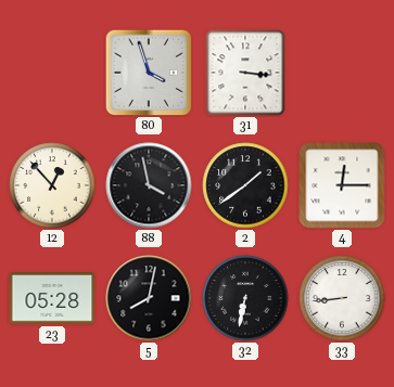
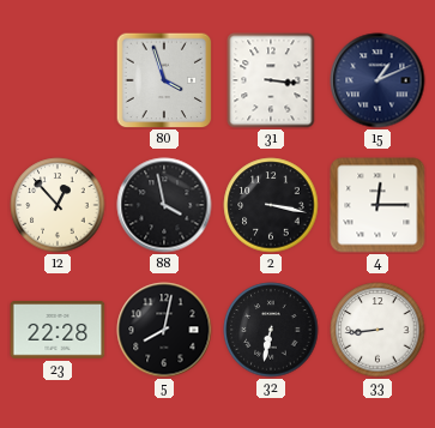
15: none -> 1:11 (377, 80)
2: 1:39 -> 3:17 (271, 205)
23: 05:28 -> 22:28 (58, 330)
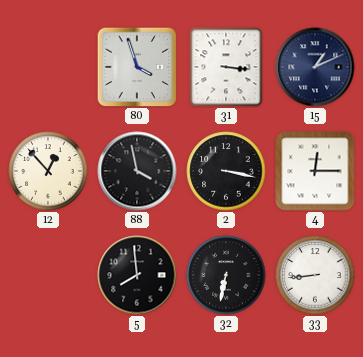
23: 22:28 -> none (58, 330)
5: 8:02 -> 7:59 (137, 275)
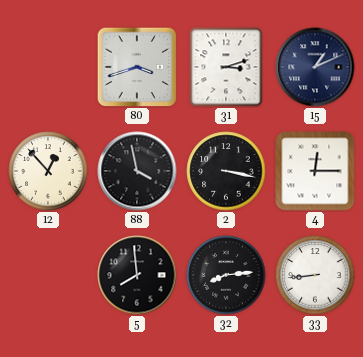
80: 3:57 -> 3:42 (137, 67)
31: 3:16 -> 3:12 (226, 67)
32: 6:32 -> 8:14 (226, 275)
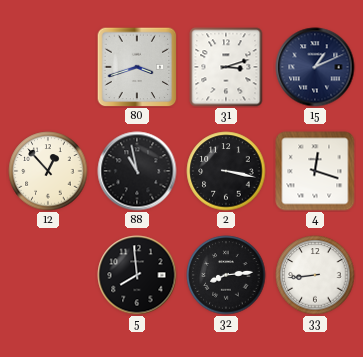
88: 3:58 -> 10:58 (137, 171)
4: 12:15 -> 12:18 (315, 171)
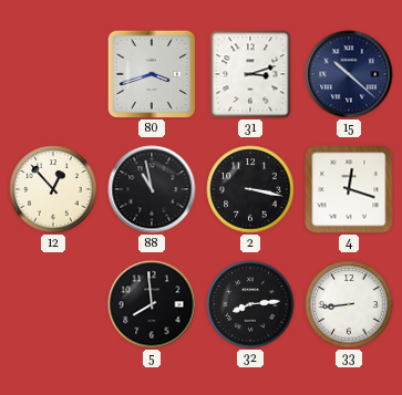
15: 1:11 -> 10:22 (349, 74)
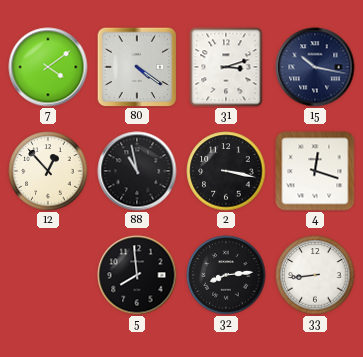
7: none -> 4:09 (48, 67)
80: 3:42 -> 4:21 (137, 67)
15: 10:22 -> 10:17 (315, 67)
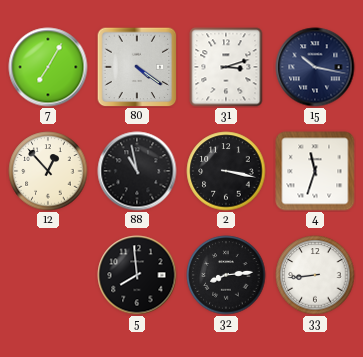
7: 4:09 -> 7:05 (48, 67)
4: 12:18 -> 11:33 (315, 171)
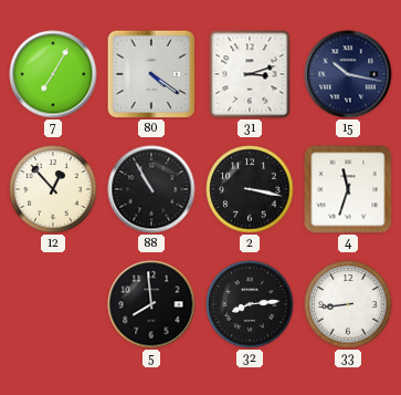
88: 10:58 -> 10:55 (151, 189)
